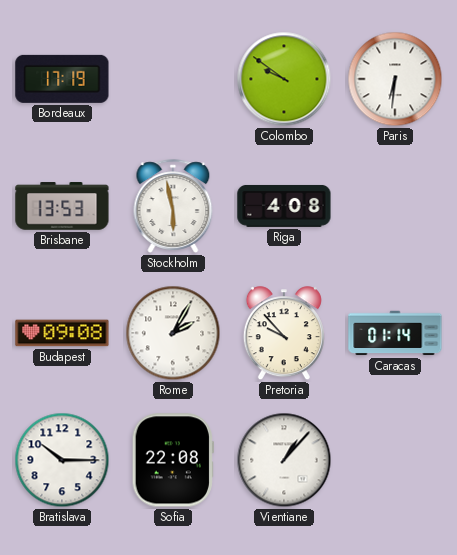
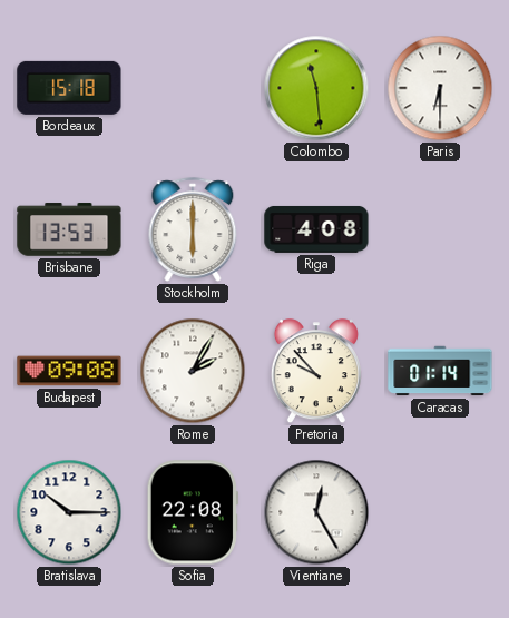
Bordeaux: 17:19 -> 15:18 (69, 88)
Colombo: 9:51 -> 11:29 (316, 88)
Paris: 6:31 -> 6:30 (440, 88)
Stockholm: 5:58 -> 6:00 (193, 229)
Vientiane: 1:07 -> 12:25 (316, 512)
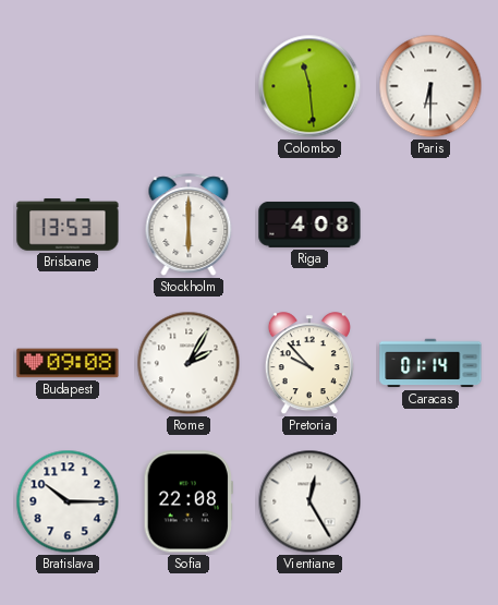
Bordeaux: 15:18 -> none (69, 88)
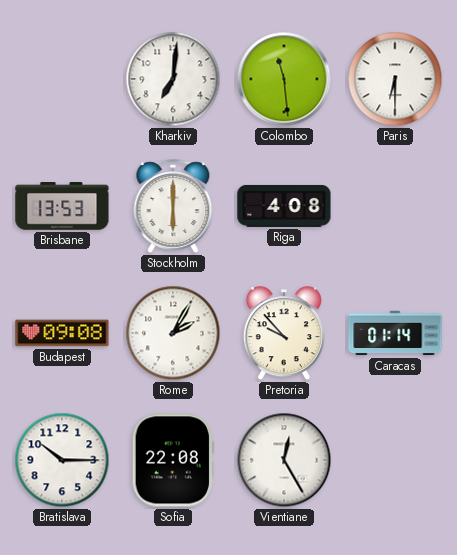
Kharkiv: none -> 7:01 (173, 79)
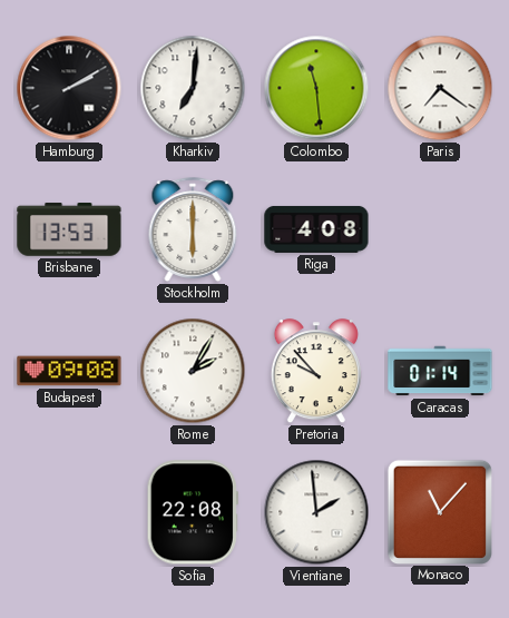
Hamburg: none -> 2:10 (69, 88)
Paris: 6:30 -> 7:21 (440, 88)
Bratislava: 10:15 -> none (62, 460)
Vientiane: 12:25 -> 1:59 (316, 512)
Monaco: none -> 11:07 (439, 511)
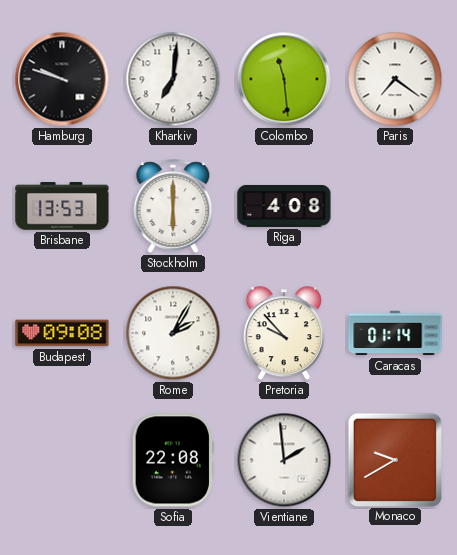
Hamburg: 2:10 -> 9:48 (62, 79)
Monaco: 11:07 -> 9:40 (394, 459)
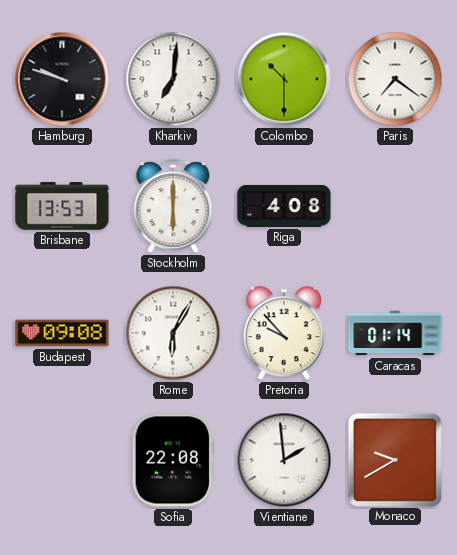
Colombo: 11:29 -> 10:30 (284, 79)
Rome: 2:05 -> 6:05 (173, 333)
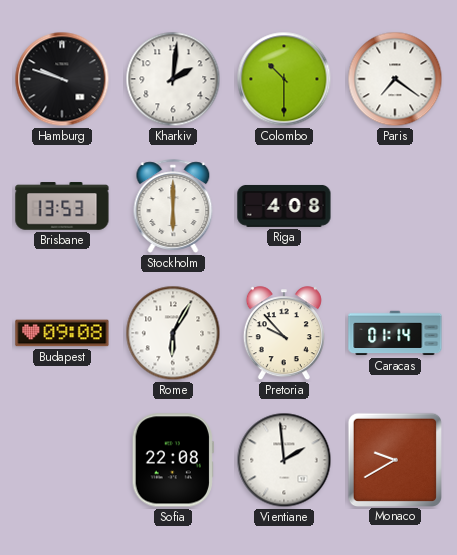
Kharkiv: 7:01 -> 2:01 (173, 79)
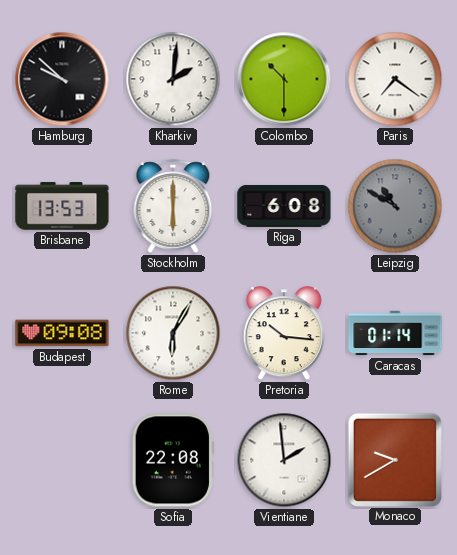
Hamburg: 9:48 -> 9:52 (62, 79)
Riga: 4:08 -> 6:08 (284, 206)
Leipzig: none -> 10:50 (395, 206)
Pretoria: 9:53 -> 10:16 (284, 334)
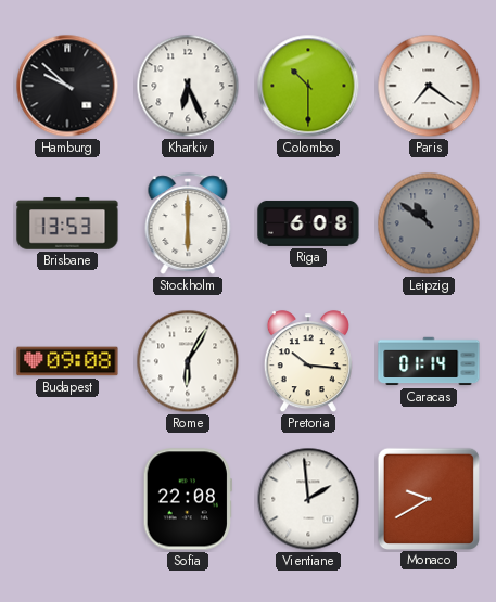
Kharkiv: 2:01 -> 6:26 (188, 86)
Leipzig: 10:50 -> 10:51 (429, 223)
